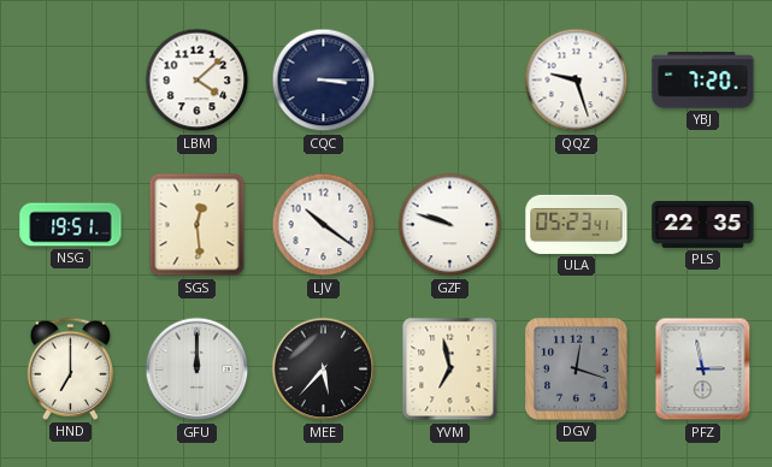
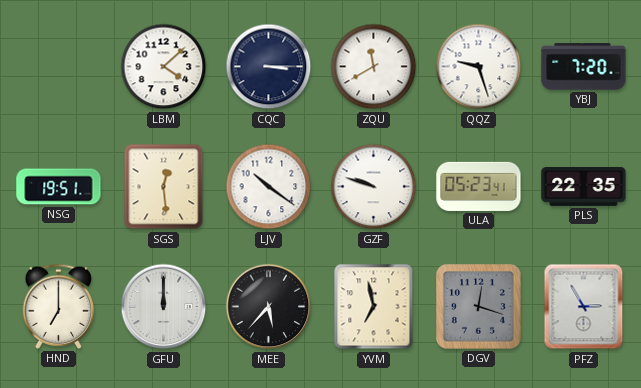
ZQU: none -> 11:40 (374, 67)
PFZ: 2:58 -> 2:55 (584, 307)
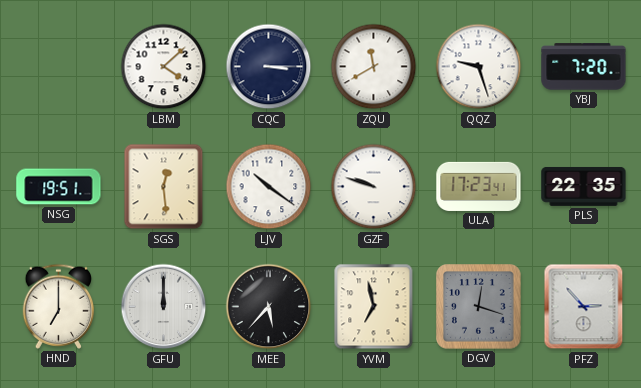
ULA: 05:23 -> 17:23 (479, 186)
PFZ: 2:55 -> 2:53 (584, 307)
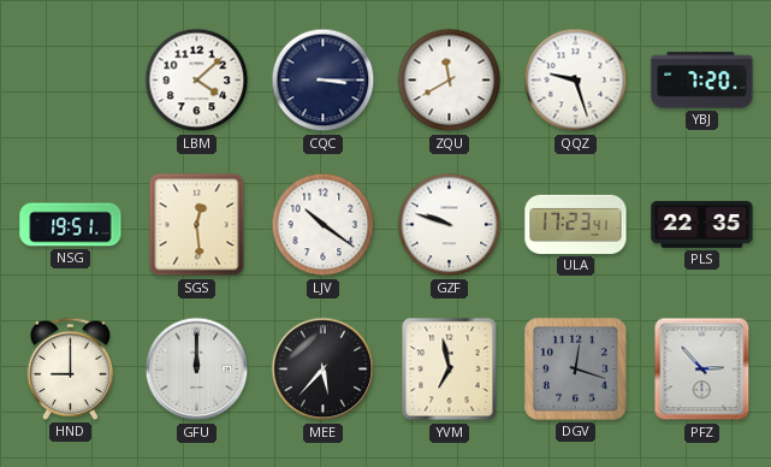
HND: 7:00 -> 9:00 (71, 368)
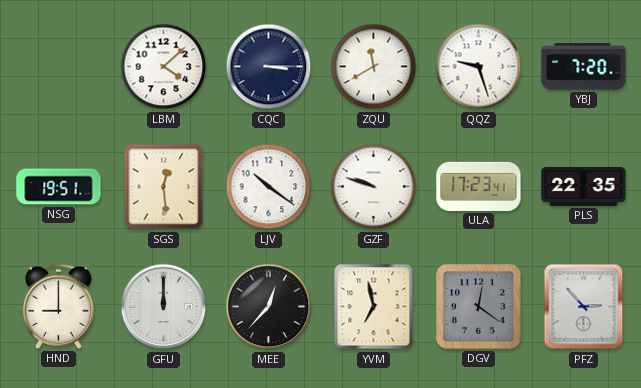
MEE: 5:37 -> 12:37 (269, 307)
DGV: 12:18 -> 12:21 (479, 307)
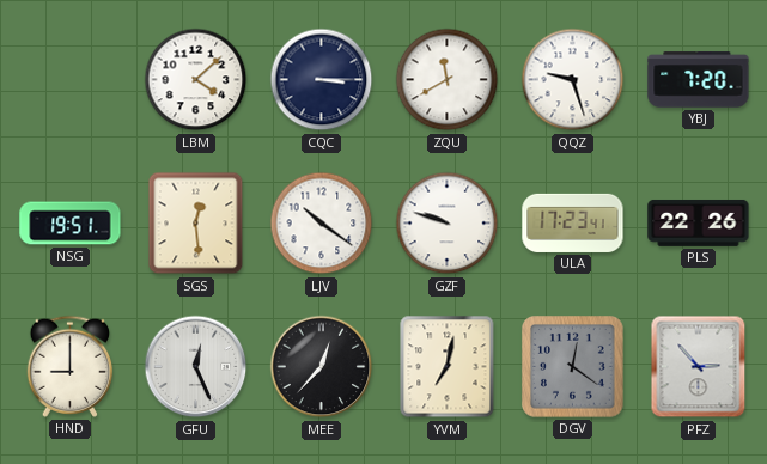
PLS: 22:35 -> 22:26 (699, 222)
GFU: 12:00 -> 12:26 (196, 367)
YVM: 6:58 -> 7:02 (448, 367)
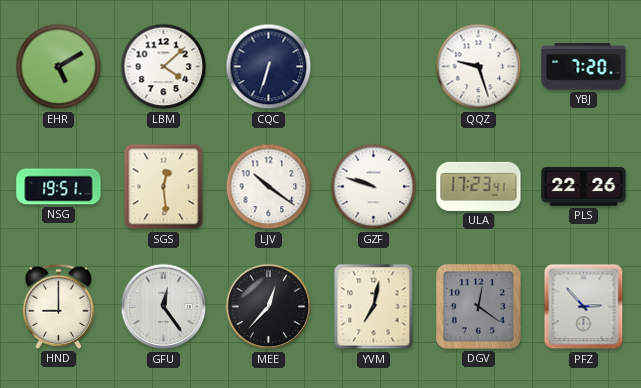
EHR: none -> 5:10 (59, 67)
CQC: 3:15 -> 6:33 (269, 67)
ZQU: 11:40 -> none (448, 80)
GFU: 12:26 -> 12:24 (164, 307)
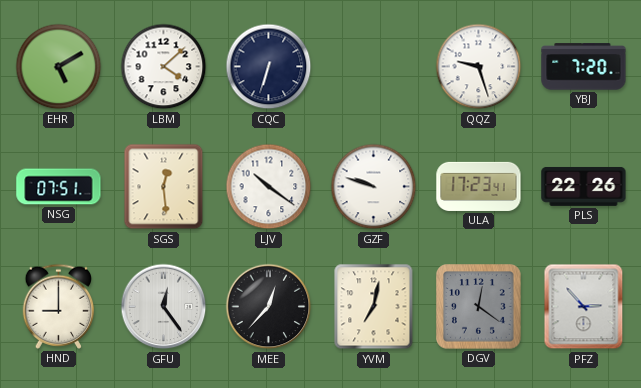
NSG: 19:51 -> 07:51 (59, 187)
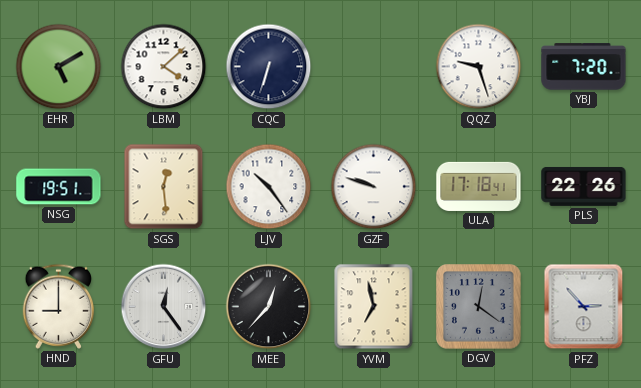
NSG: 07:51 -> 19:51 (59, 187)
LJV: 10:21 -> 10:24 (269, 187)
ULA: 17:23 -> 17:18 (479, 186)
YVM: 7:02 -> 6:58 (374, 307)
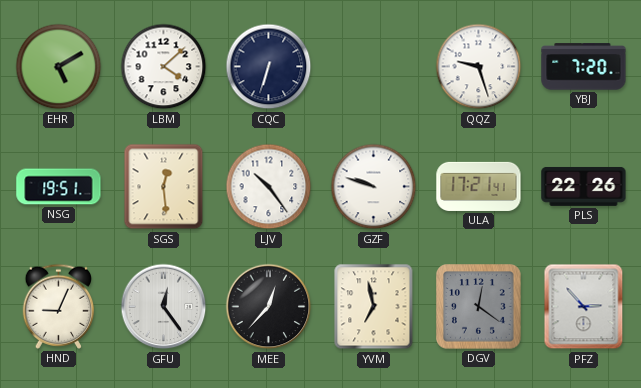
ULA: 17:18 -> 17:21 (479, 186)
HND: 9:00 -> 9:04 (59, 306)
